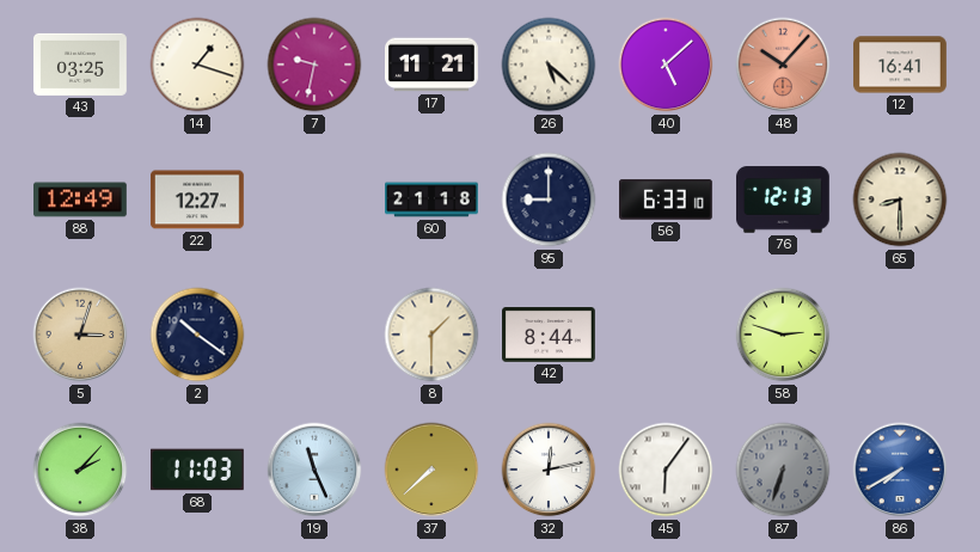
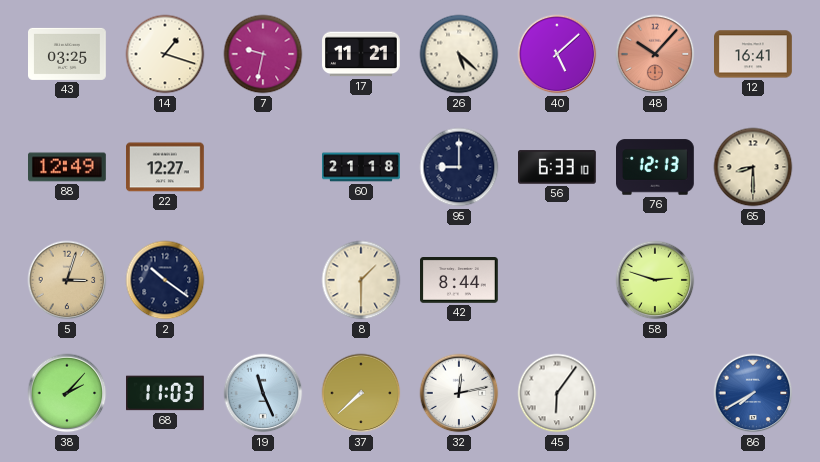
87: 6:33 -> none (783, 470)
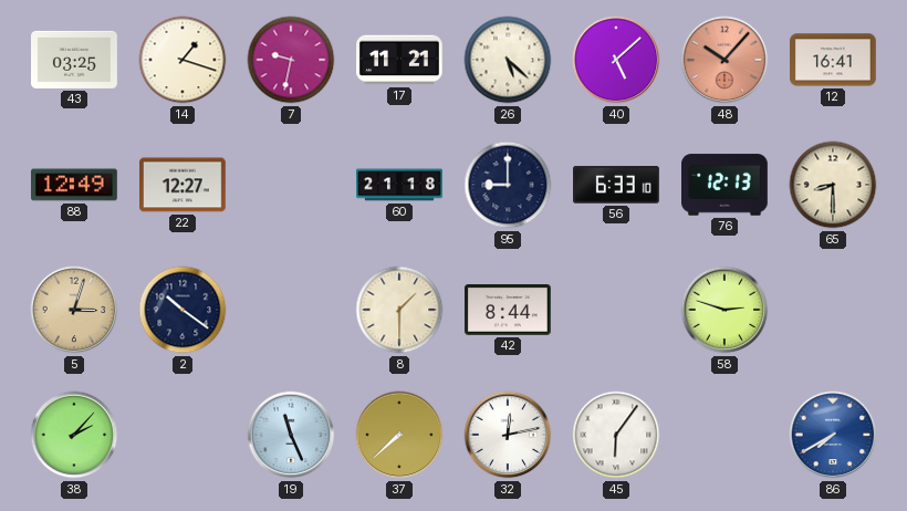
68: 11:03 -> none (166, 393)
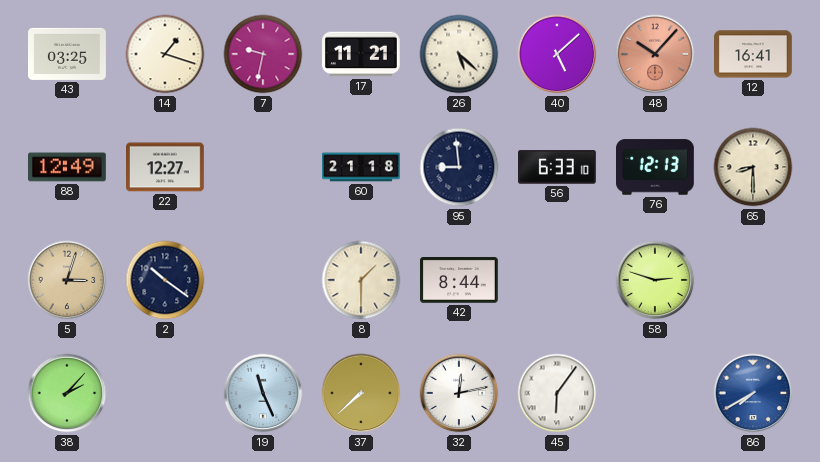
95: 9:00 -> 8:59 (459, 167)
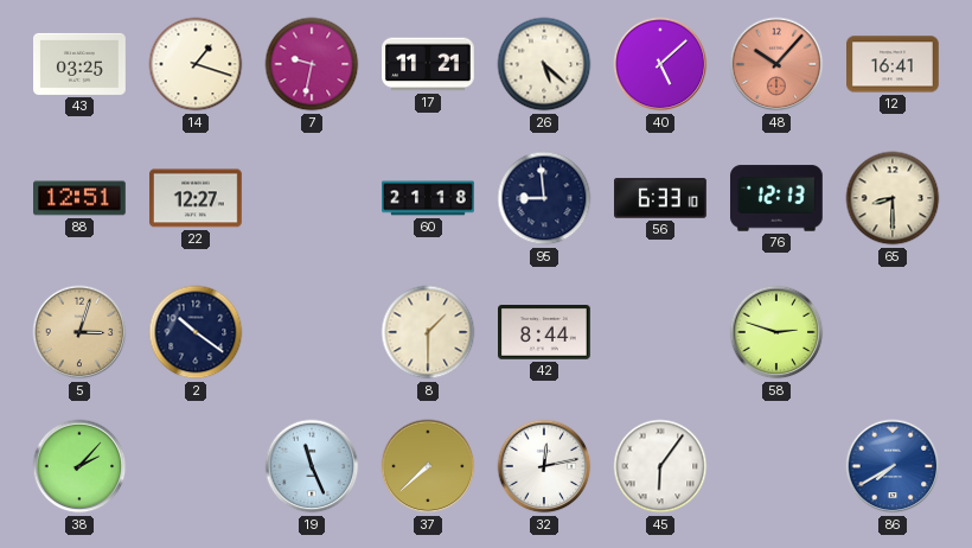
88: 12:49 -> 12:51 (81, 198)
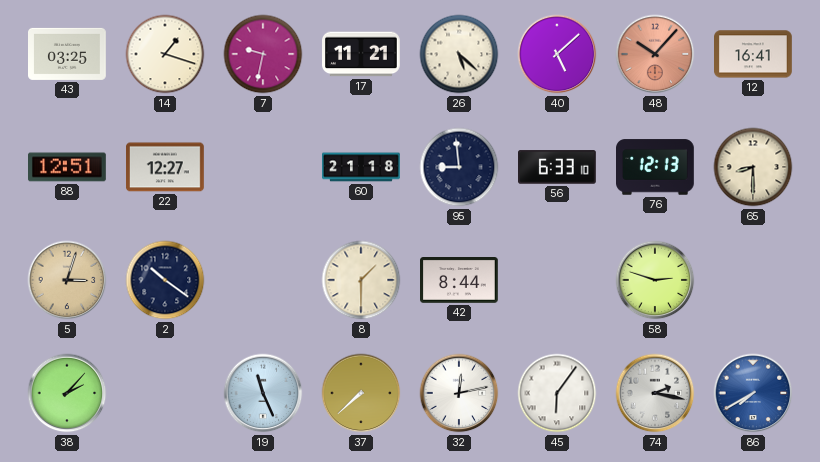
74: none -> 2:17 (655, 393)
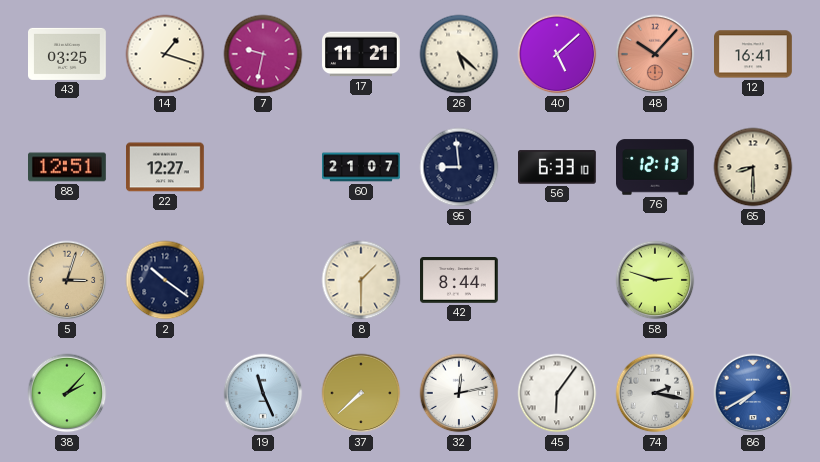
60: 21:18 -> 21:07 (361, 167)
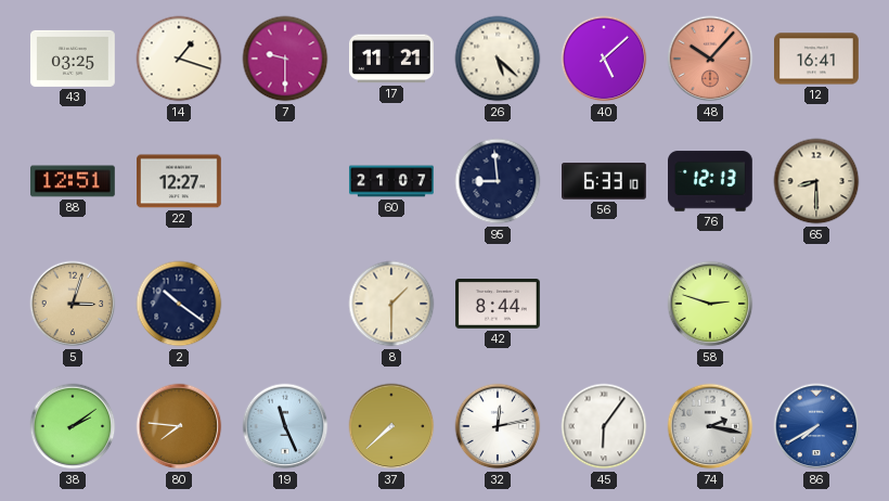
7: 9:32 -> 9:30 (285, 59)
38: 2:07 -> 2:09 (73, 426)
80: none -> 7:46 (179, 426)
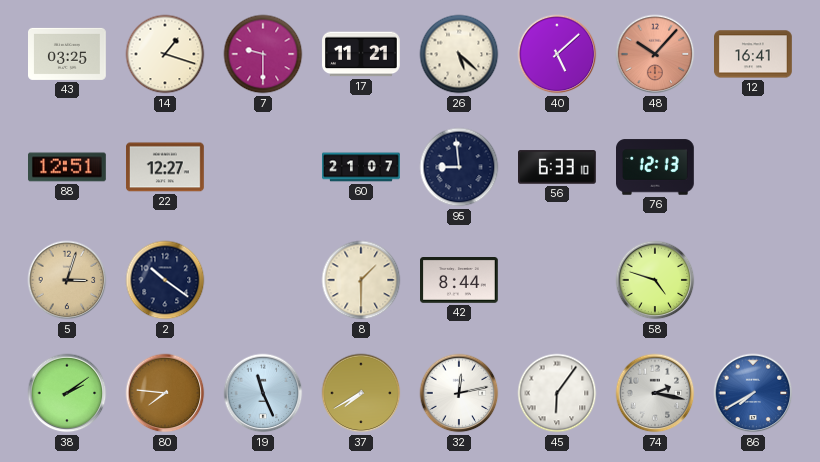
65: 8:30 -> none (816, 181)
58: 2:48 -> 4:48 (655, 280)
37: 7:38 -> 7:40 (361, 393)
